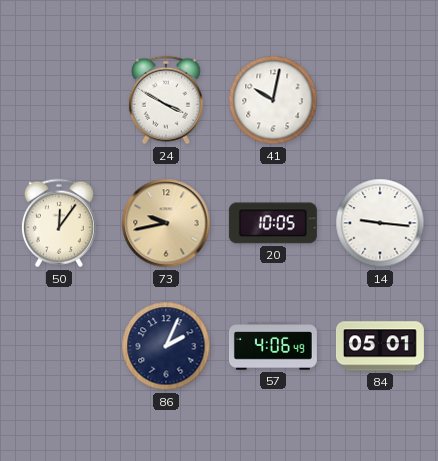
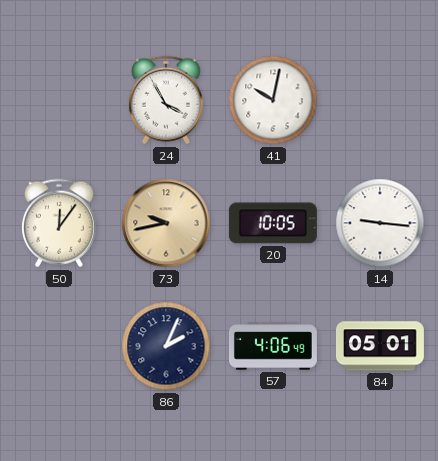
24: 3:50 -> 3:55 (166, 100)
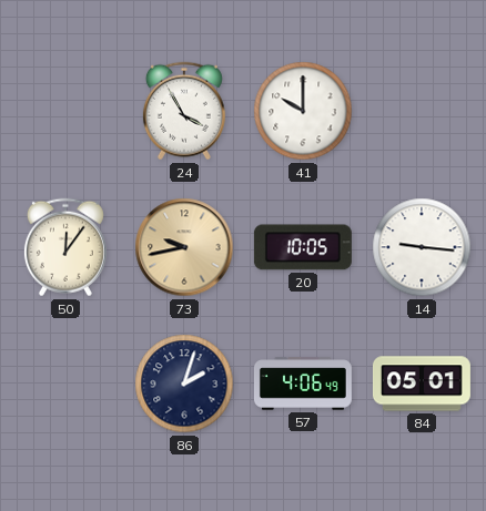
41: 10:02 -> 10:00 (303, 111)
86: 2:04 -> 2:03 (184, 384)
